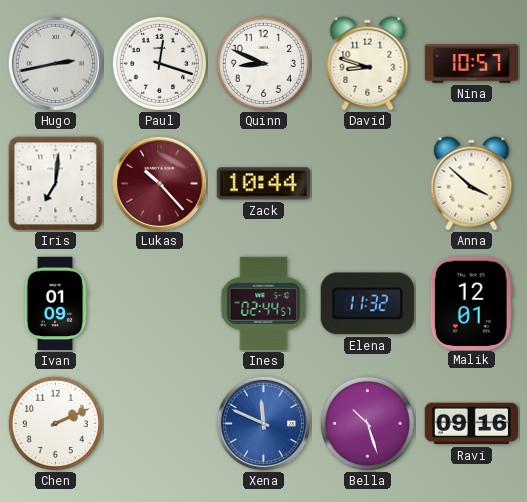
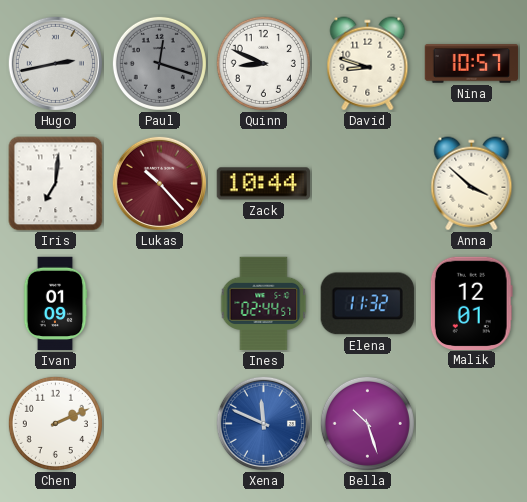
Paul dial: white -> grey (159, 63)
Ravi: 09:16 -> none (472, 424)
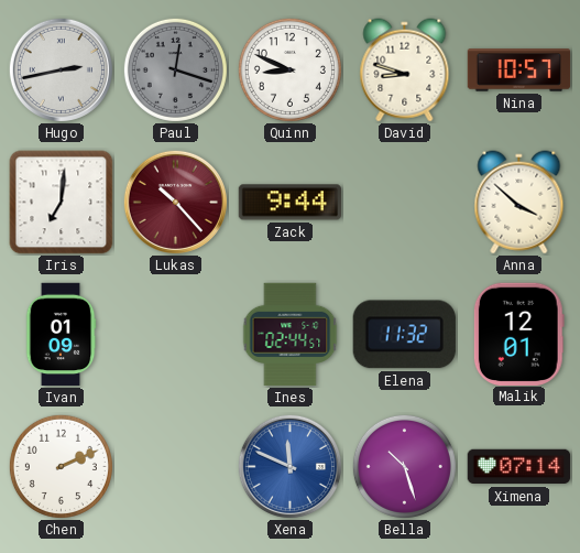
Zack: 10:44 -> 9:44 (289, 203)
Ximena: none -> 07:14 (519, 467)
